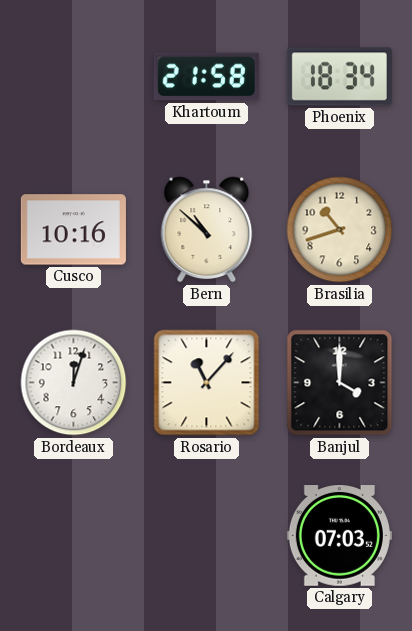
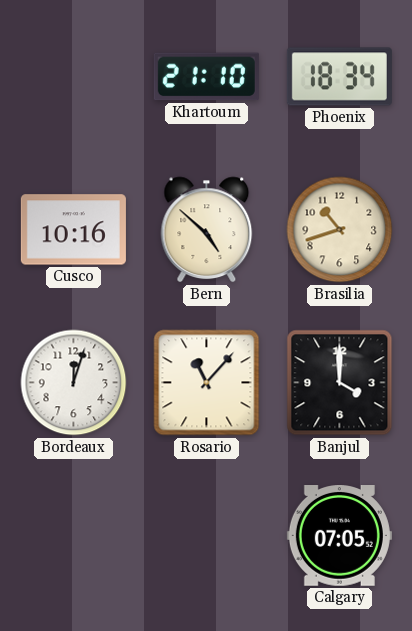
Khartoum: 21:58 -> 21:10 (206, 77)
Bern: 10:52 -> 4:52 (207, 230)
Calgary: 07:03 -> 07:05 (339, 536)
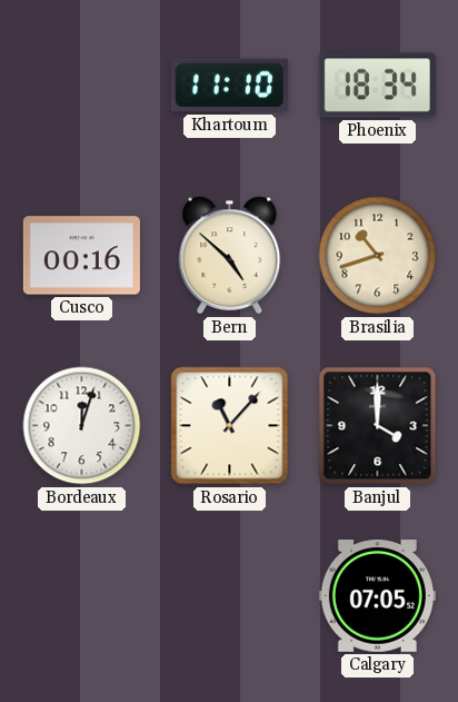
Khartoum: 21:10 -> 11:10 (229, 86)
Cusco: 10:16 -> 00:16 (81, 256)
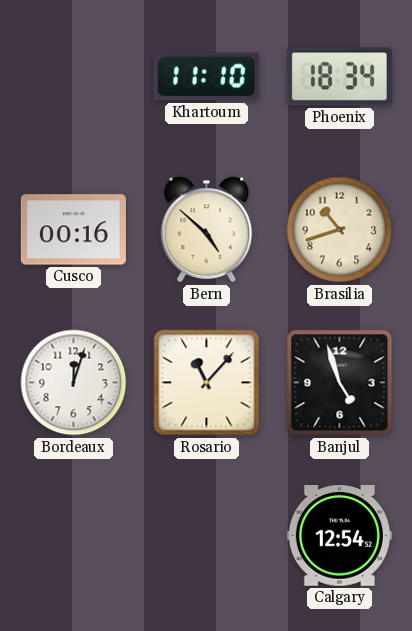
Banjul: 4:00 -> 4:57 (340, 383)
Calgary: 07:05 -> 12:54 (339, 536)
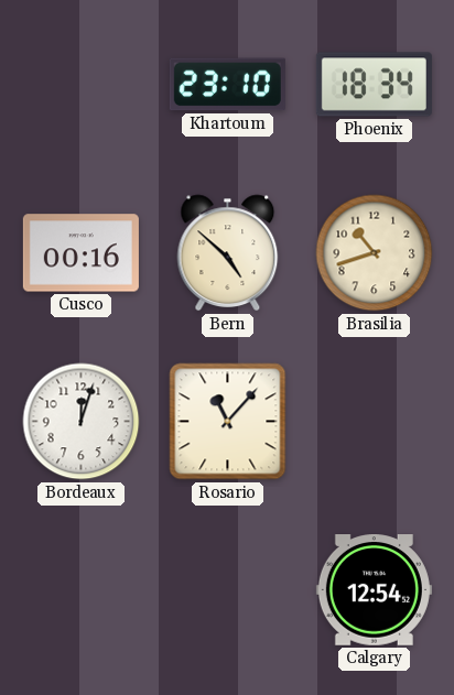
Khartoum: 11:10 -> 23:10 (227, 85)
Banjul: 4:57 -> none (340, 383)
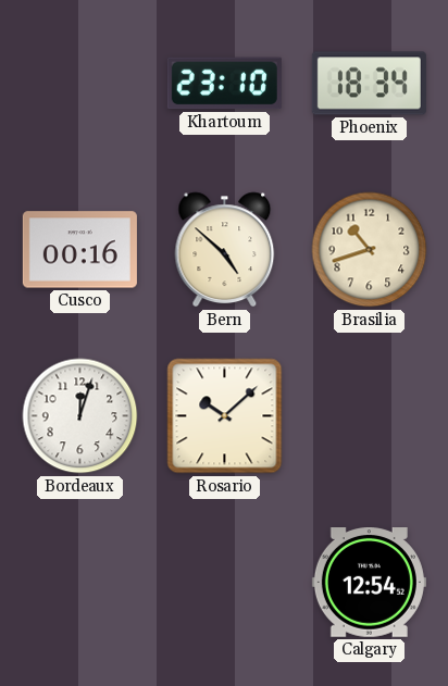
Rosario: 11:07 -> 10:08 (225, 416)
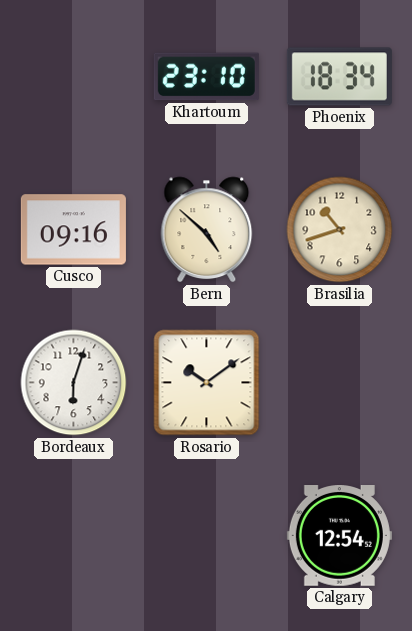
Cusco: 00:16 -> 09:16 (73, 230)
Bordeaux: 12:03 -> 6:03 (74, 383)
Rosario: 10:08 -> 10:09 (207, 383)
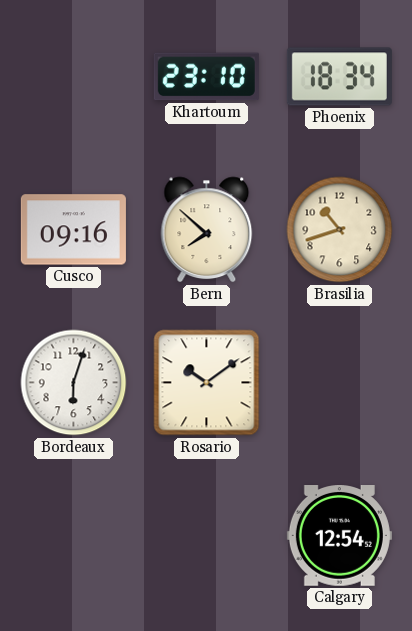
Bern: 4:52 -> 7:52 (207, 230)
